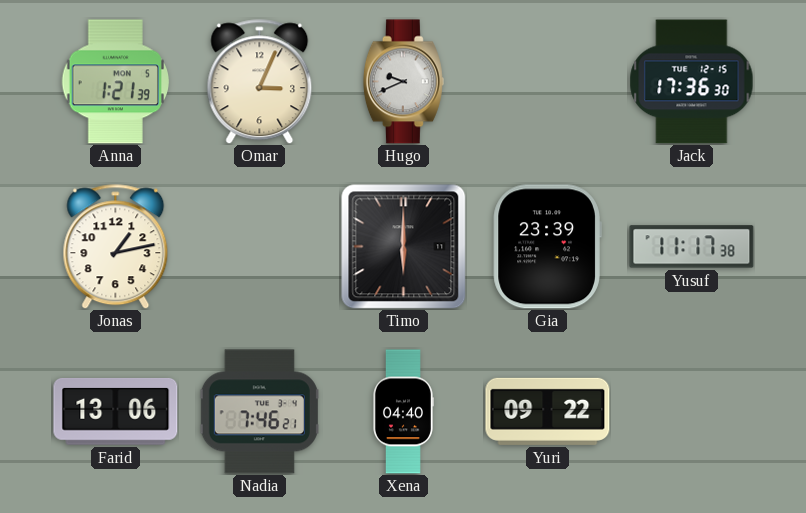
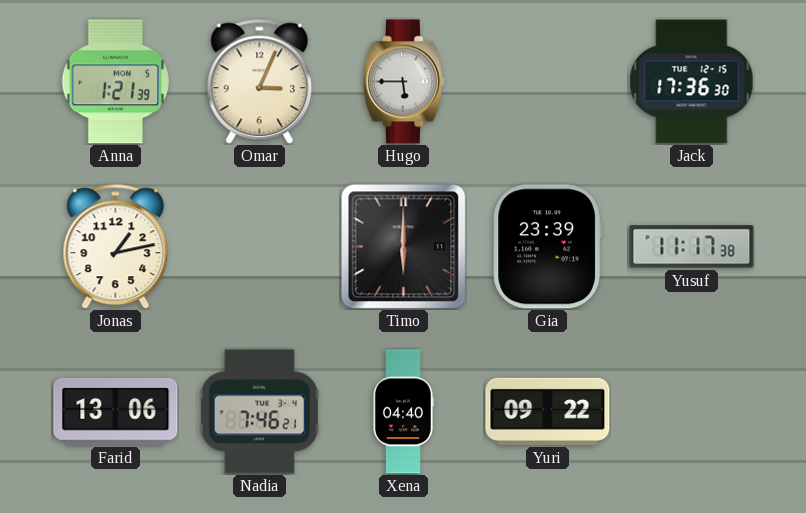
Hugo: 9:41 -> 5:45 (403, 82)
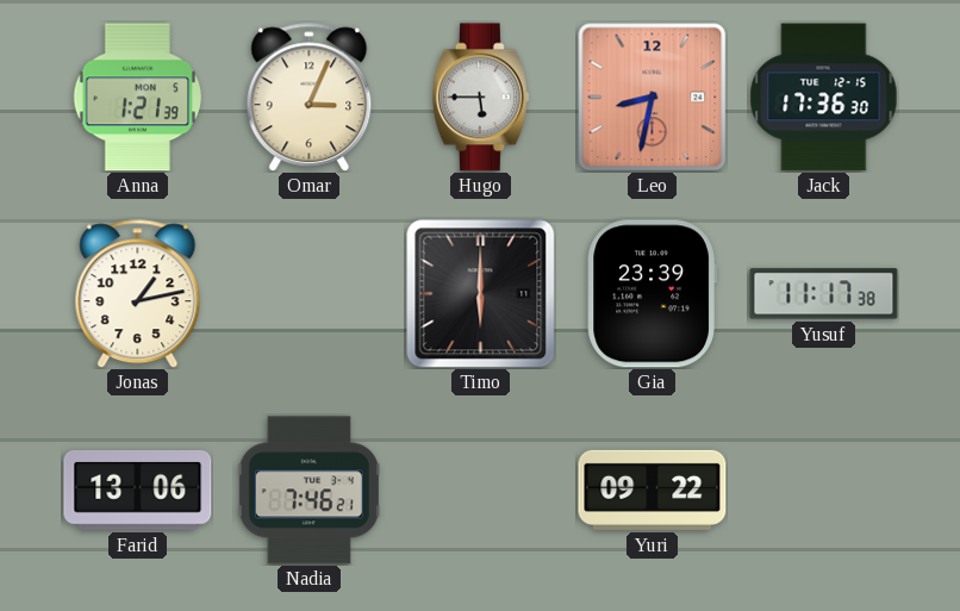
Leo: none -> 8:32 (652, 96)
Xena: 04:40 -> none (404, 412)
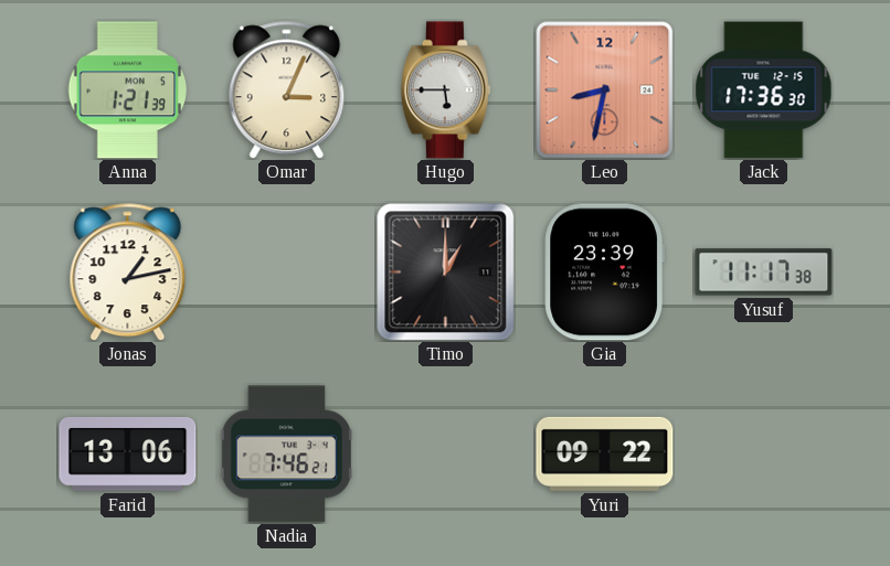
Timo: 6:00 -> 1:00 (445, 271)
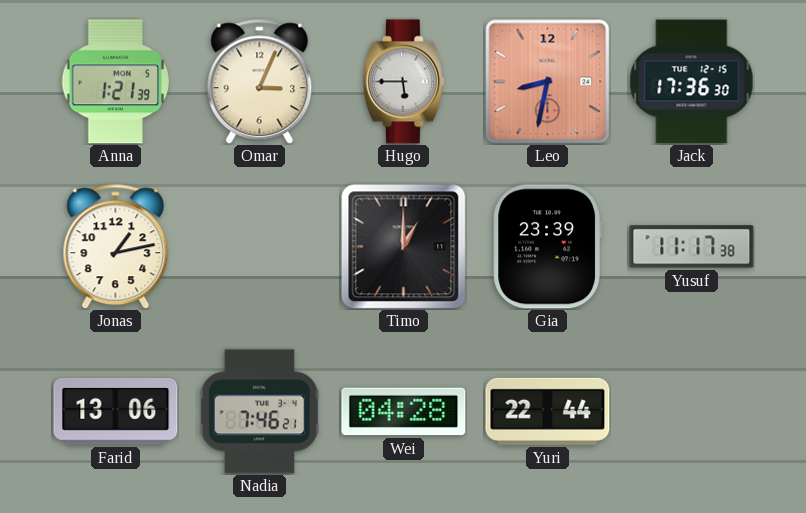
Wei: none -> 04:28 (404, 412)
Yuri: 09:22 -> 22:44 (548, 411)
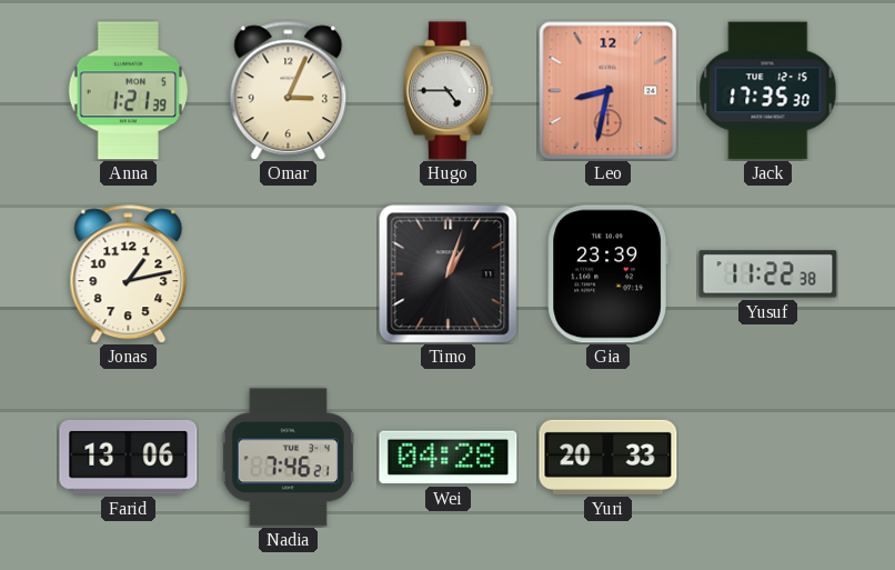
Hugo: 5:45 -> 4:45 (447, 91)
Jack: 17:36 -> 17:35 (768, 91)
Timo: 1:00 -> 1:03 (447, 273)
Yusuf: 11:17 -> 11:22 (768, 274)
Yuri: 22:44 -> 20:33 (609, 457)
